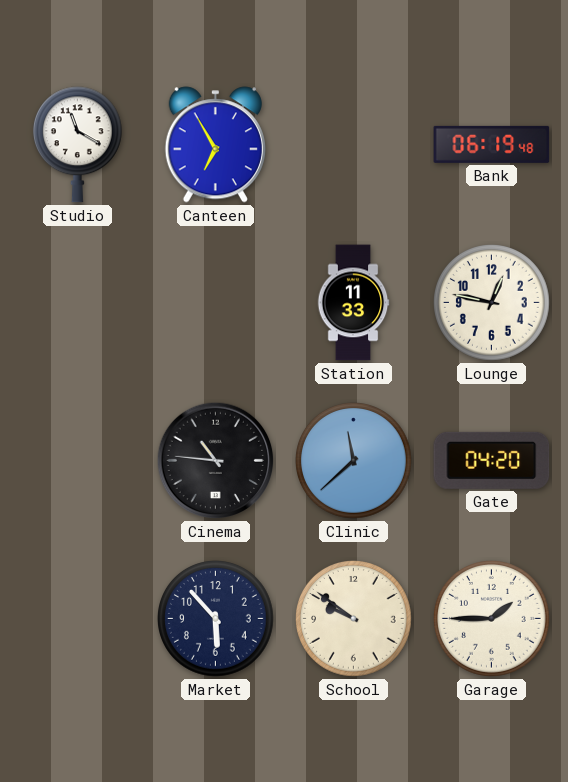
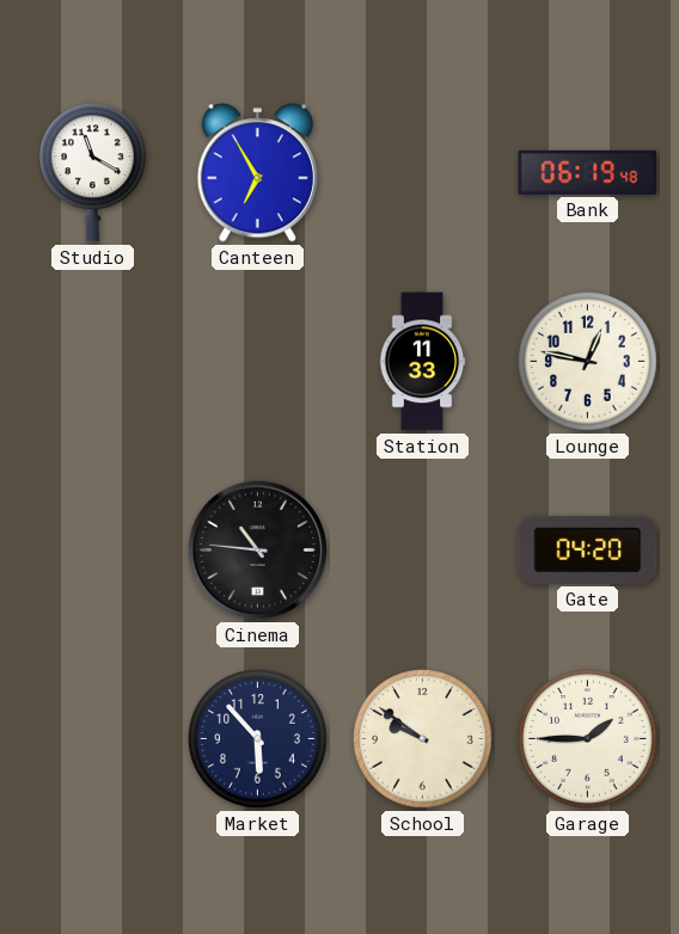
Clinic: 11:38 -> none (354, 461)
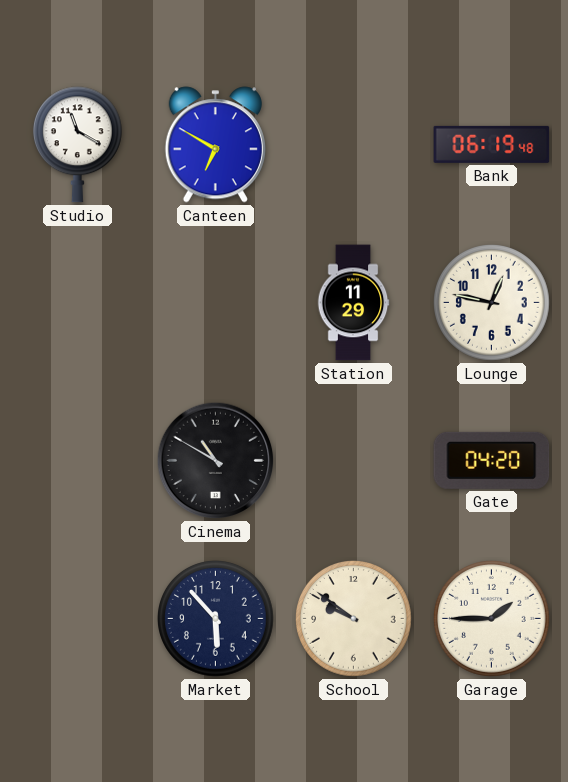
Canteen: 6:55 -> 6:50 (215, 145)
Station: 11:33 -> 11:29 (353, 303)
Cinema: 10:46 -> 10:50 (216, 461)
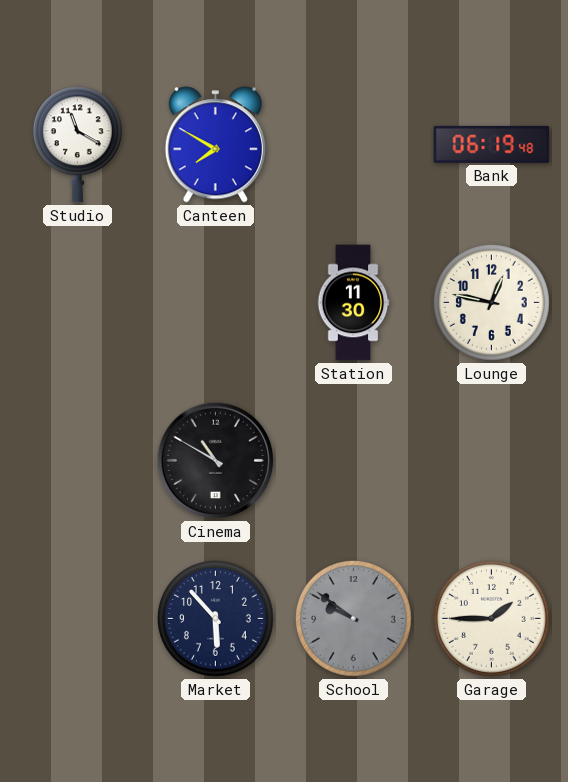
Canteen: 6:50 -> 7:50 (215, 145)
Station: 11:29 -> 11:30 (353, 303)
Gate: 04:20 -> none (492, 460)
School dial: cream -> grey (354, 619)
